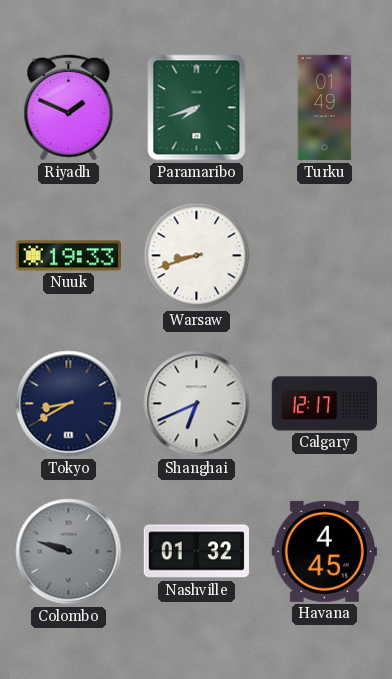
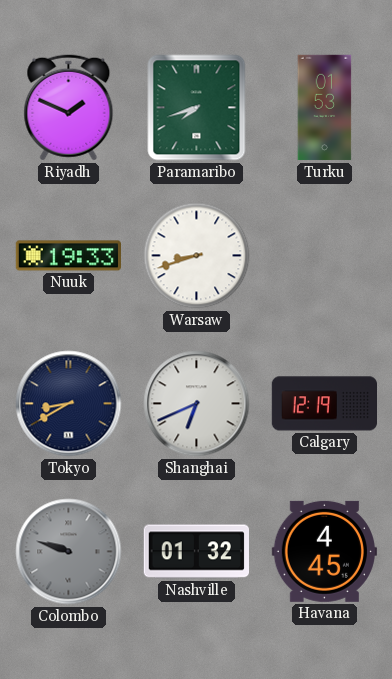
Turku: 01:49 -> 01:53 (325, 108)
Calgary: 12:17 -> 12:19 (324, 404)
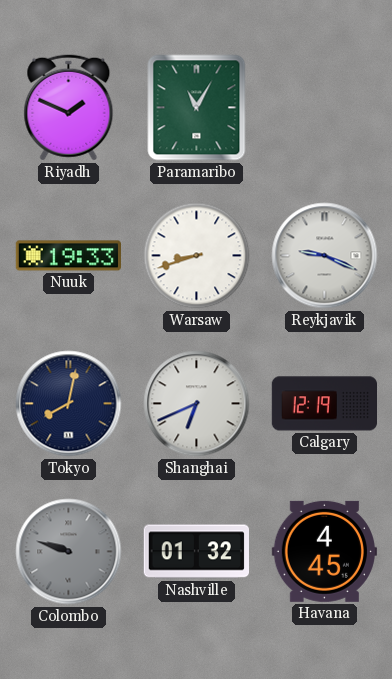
Paramaribo: 7:42 -> 11:05 (197, 108)
Turku: 01:53 -> none (325, 108)
Reykjavik: none -> 9:19 (325, 256)
Tokyo: 8:40 -> 8:02 (69, 404)
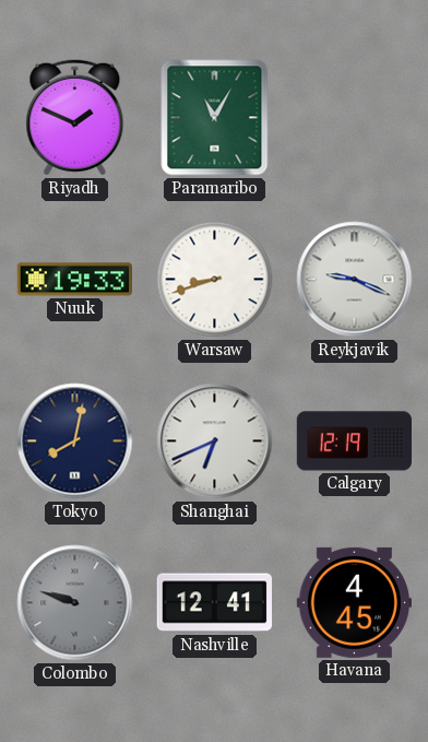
Nashville: 01:32 -> 12:41 (214, 603)
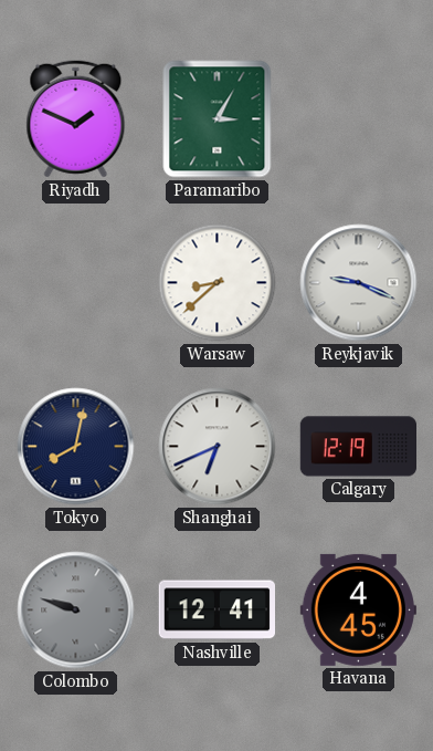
Paramaribo: 11:05 -> 3:05 (218, 119)
Nuuk: 19:33 -> none (74, 280)
Warsaw: 8:42 -> 8:38 (218, 283)
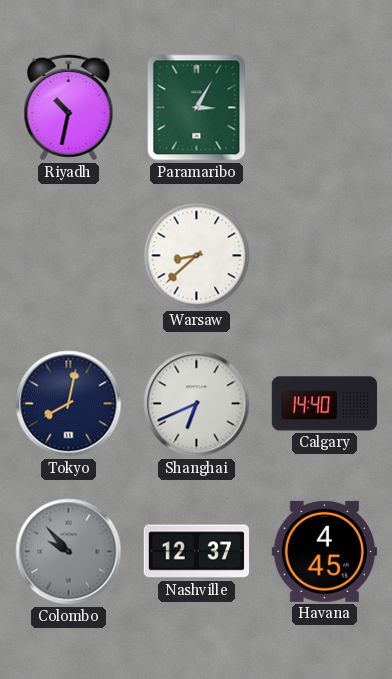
Riyadh: 1:49 -> 10:32 (69, 108)
Reykjavik: 9:19 -> none (359, 283)
Calgary: 12:19 -> 14:40 (324, 404)
Colombo: 9:48 -> 9:53 (69, 552)
Nashville: 12:41 -> 12:37 (196, 552)
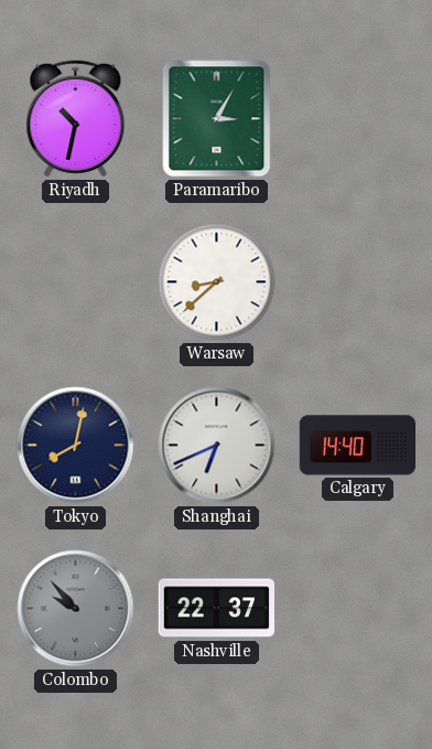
Nashville: 12:37 -> 22:37 (216, 609)
Havana: 4:45 -> none (324, 551)
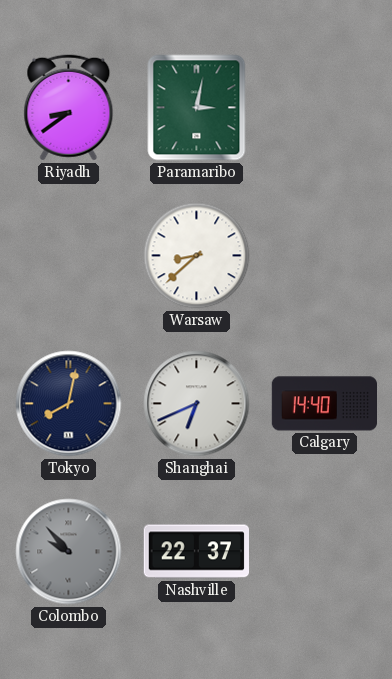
Riyadh: 10:32 -> 8:39 (69, 108)
Paramaribo: 3:05 -> 3:02 (197, 108)
